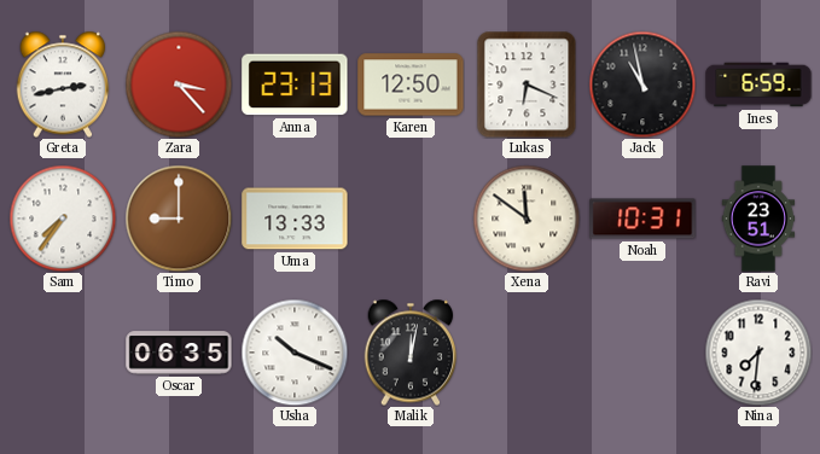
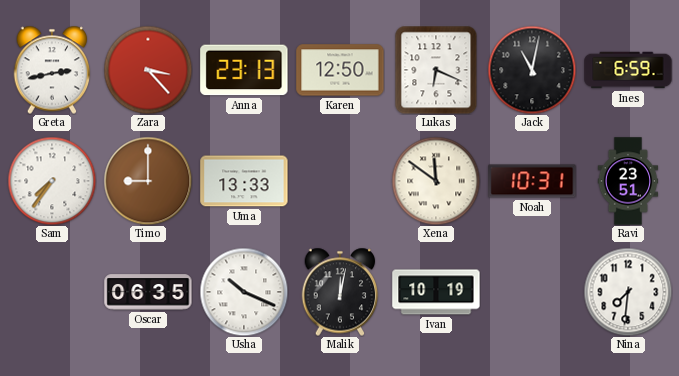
Jack: 10:58 -> 11:02 (532, 70)
Ivan: none -> 10:19 (436, 292)
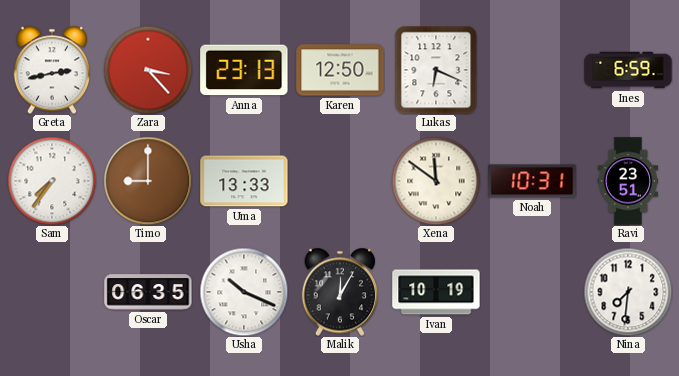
Jack: 11:02 -> none (532, 70)
Malik: 12:02 -> 12:05 (340, 292)
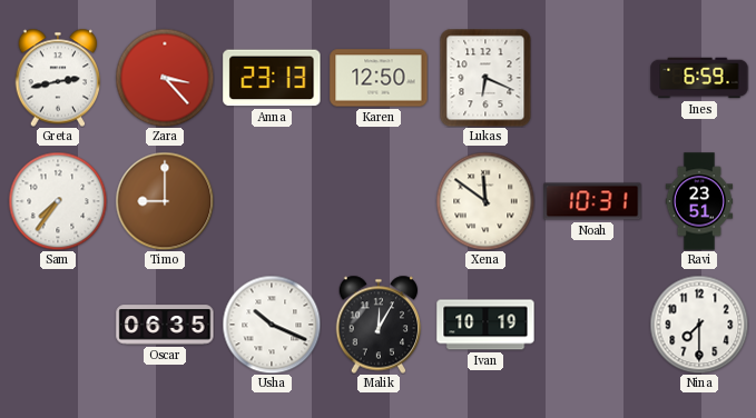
Uma: 13:33 -> none (244, 181)
Nina: 7:31 -> 7:30 (699, 325)
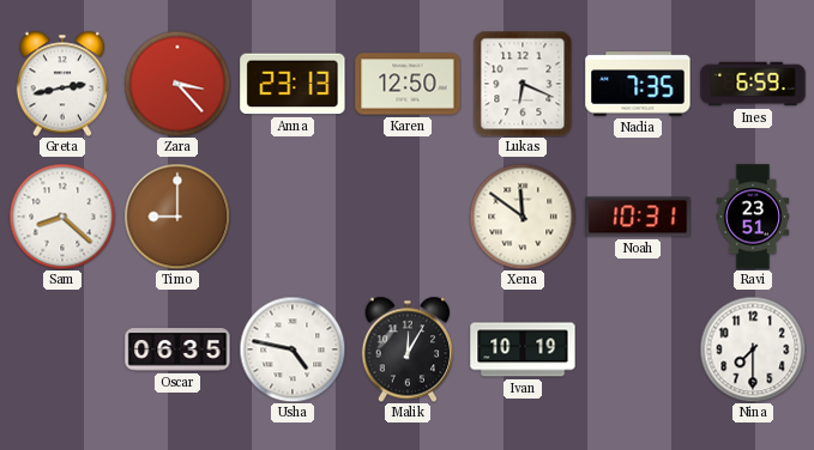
Nadia: none -> 7:35 (638, 84)
Sam: 7:36 -> 8:22 (62, 217)
Usha: 10:19 -> 4:47 (293, 349)
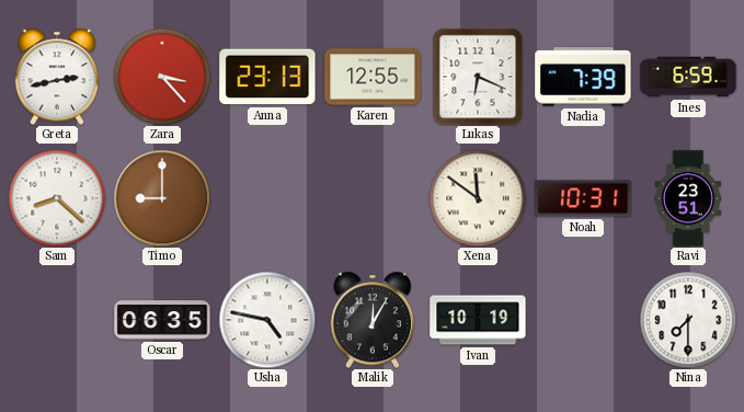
Karen: 12:50 -> 12:55 (373, 77)
Nadia: 7:35 -> 7:39 (583, 77)
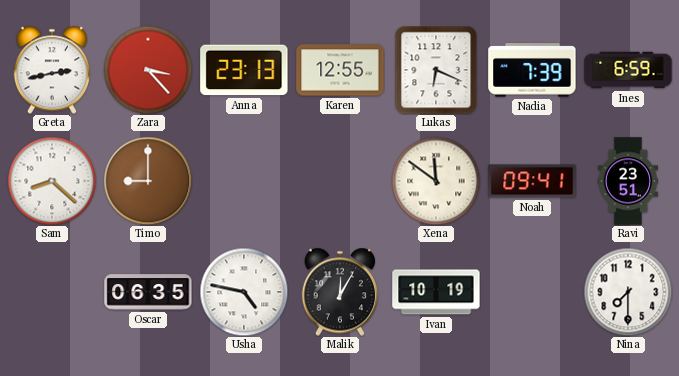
Noah: 10:31 -> 09:41 (532, 181)
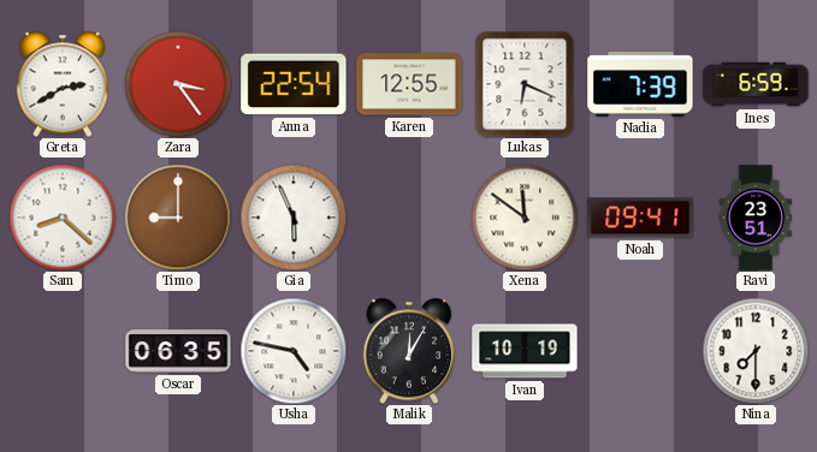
Greta: 2:43 -> 2:40 (63, 84)
Zara: 3:23 -> 3:24 (178, 84)
Anna: 23:13 -> 22:54 (294, 84)
Gia: none -> 5:56 (294, 218)
